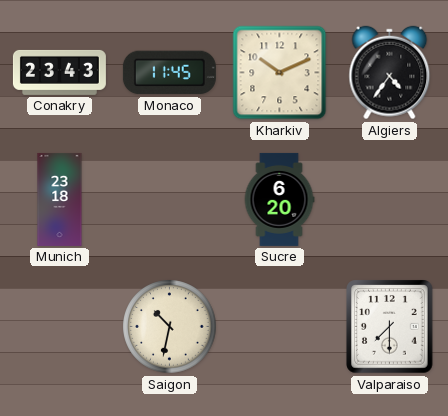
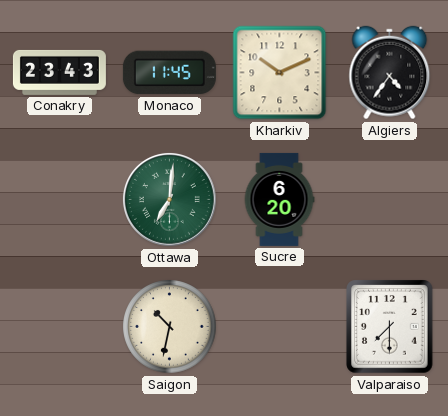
Munich: 23:18 -> none (60, 199)
Ottawa: none -> 7:01 (170, 200)
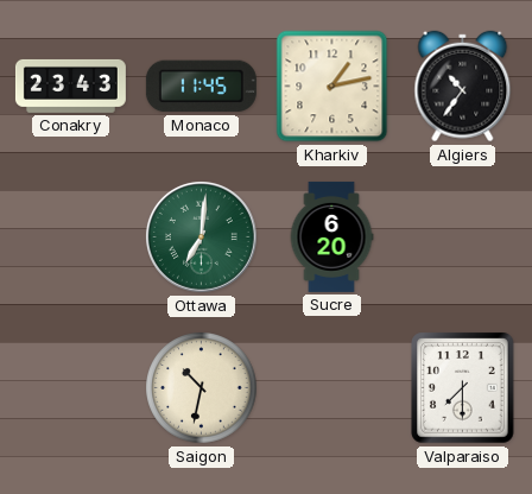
Kharkiv: 10:11 -> 1:13 (332, 87)
Algiers: 4:36 -> 10:36 (463, 87)
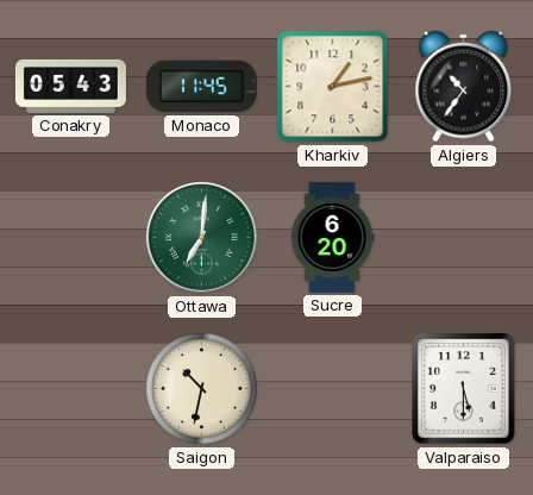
Conakry: 23:43 -> 05:43 (70, 86)
Valparaiso: 7:30 -> 5:30 (464, 389)
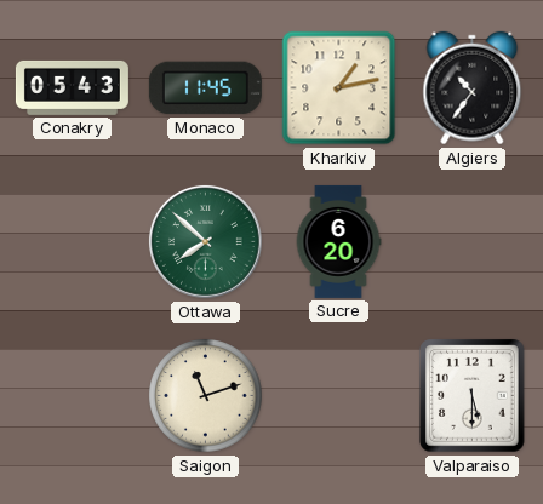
Ottawa: 7:01 -> 7:52 (206, 242)
Saigon: 10:32 -> 11:12 (206, 396)
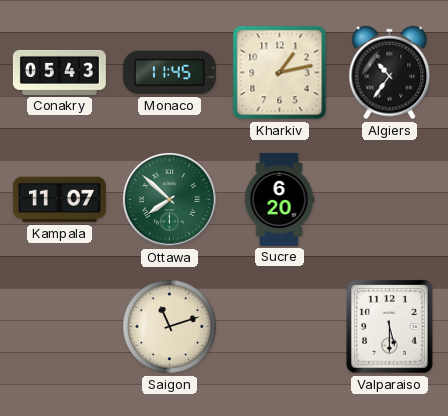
Kampala: none -> 11:07 (59, 200)
